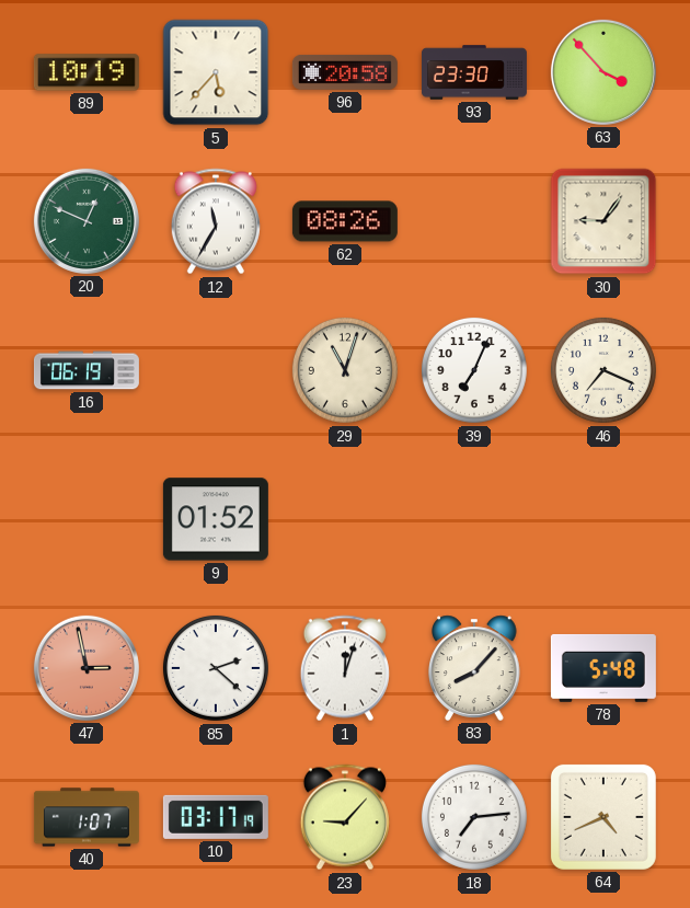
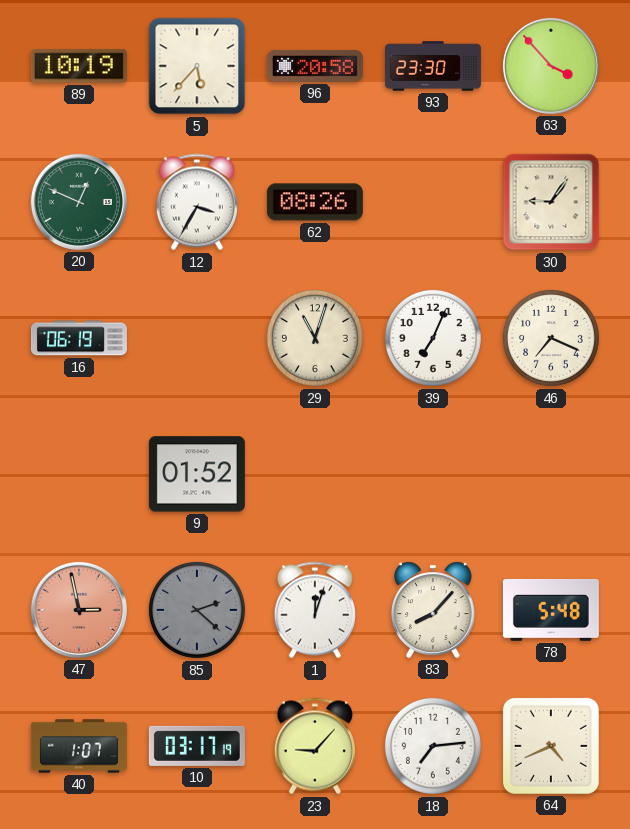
12: 11:35 -> 3:35 (197, 202)
85 dial: white -> grey (197, 610)
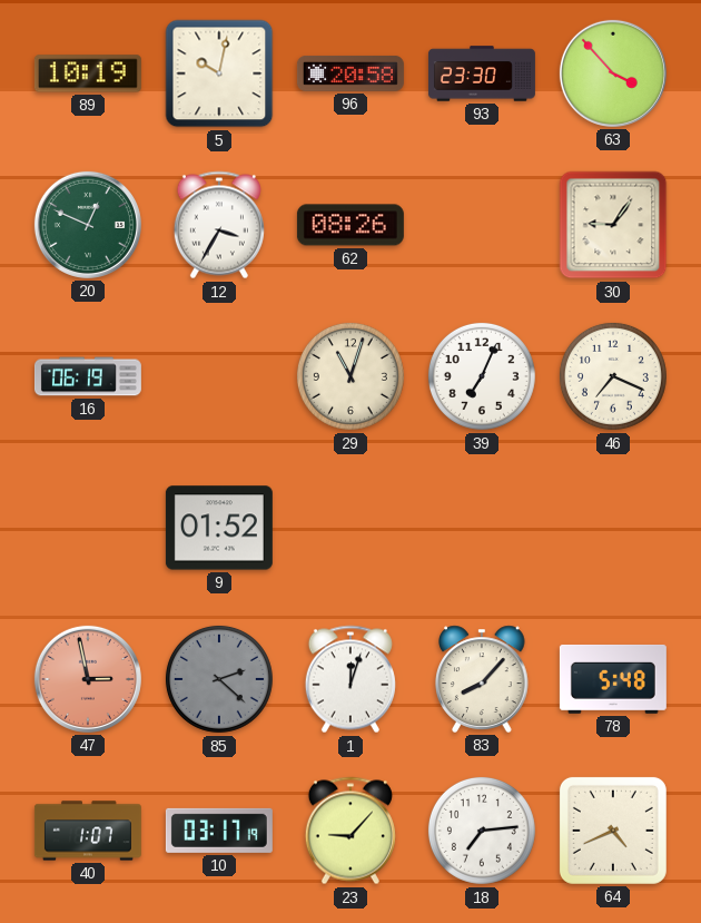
5: 5:37 -> 10:02 (219, 73)
